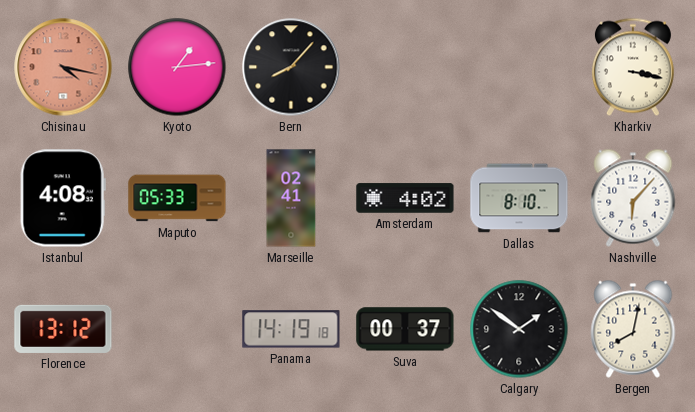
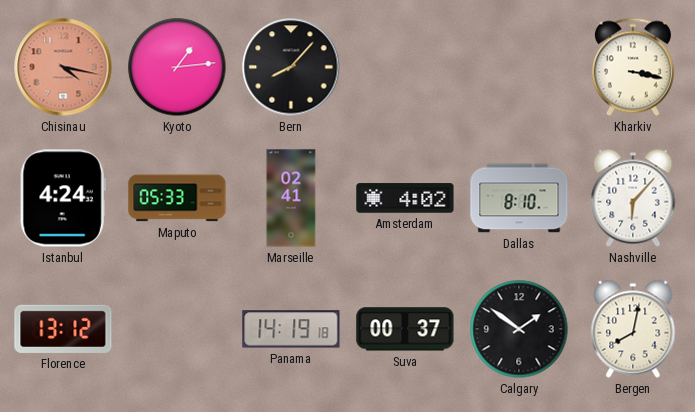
Istanbul: 4:08 -> 4:24 (63, 198)
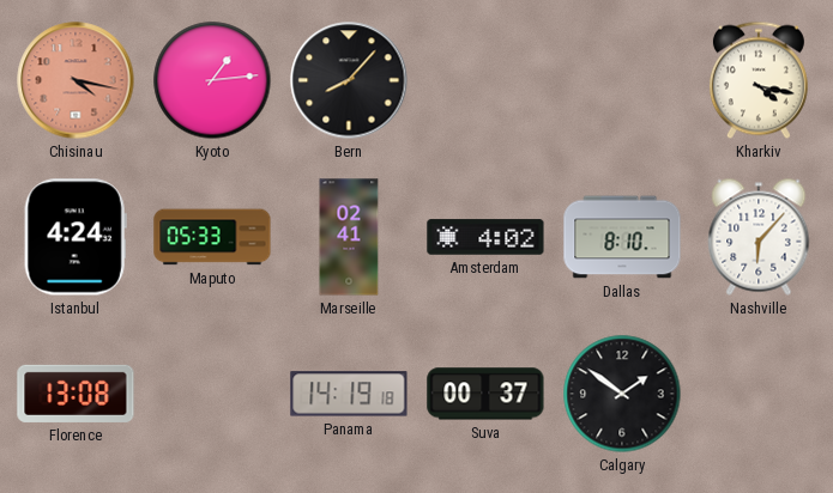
Kharkiv: 3:17 -> 4:17 (759, 80)
Florence: 13:12 -> 13:08 (76, 394)
Bergen: 8:02 -> none (633, 329)
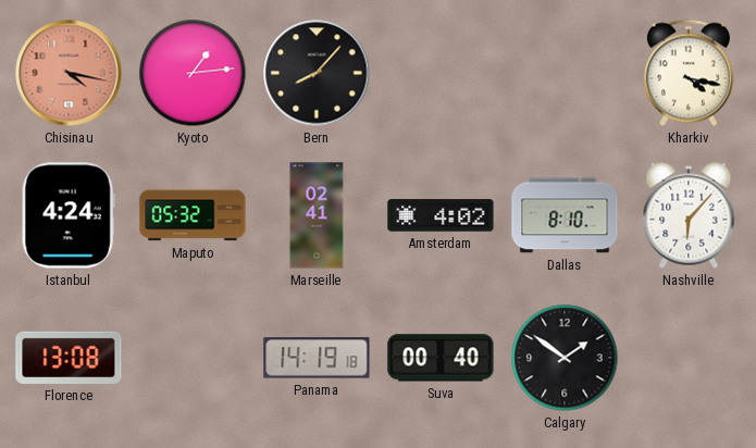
Maputo: 05:33 -> 05:32 (193, 215)
Suva: 00:37 -> 00:40 (441, 358)
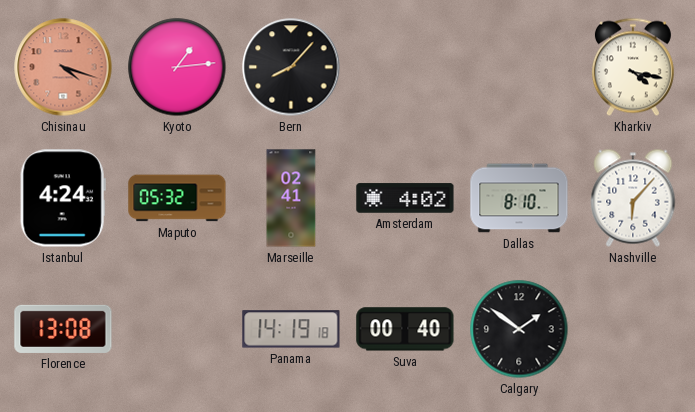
Chisinau: 4:17 -> 4:18 (63, 67)
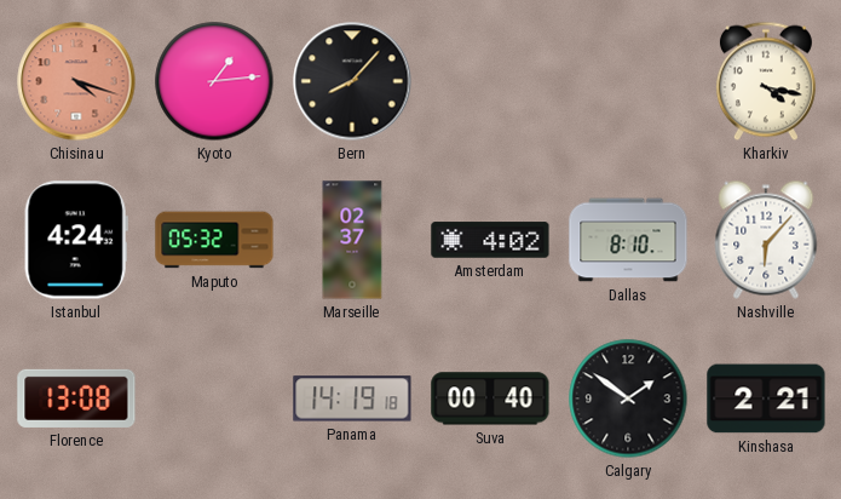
Marseille: 02:41 -> 02:37 (352, 240)
Kinshasa: none -> 2:21 (766, 398)
